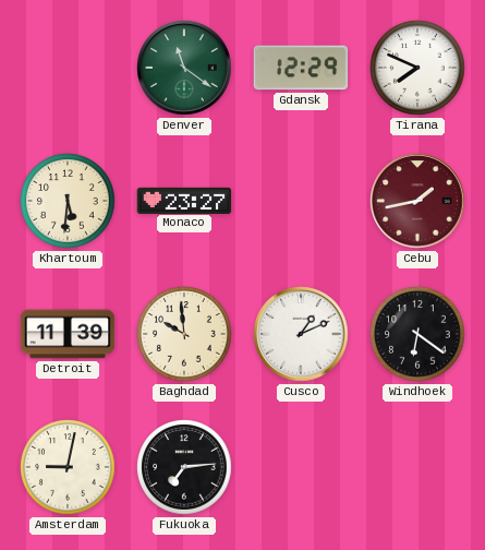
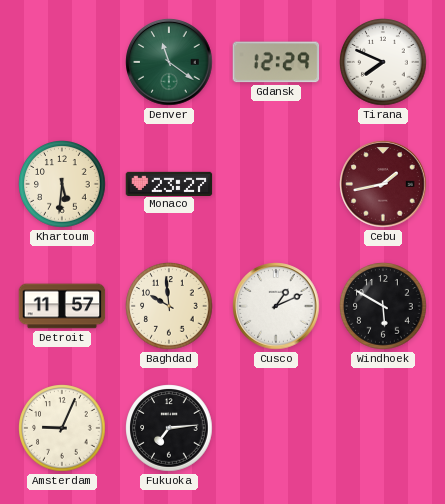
Detroit: 11:39 -> 11:57 (62, 306)
Windhoek: 6:21 -> 5:50 (383, 306)
Amsterdam: 9:02 -> 9:04 (62, 428)
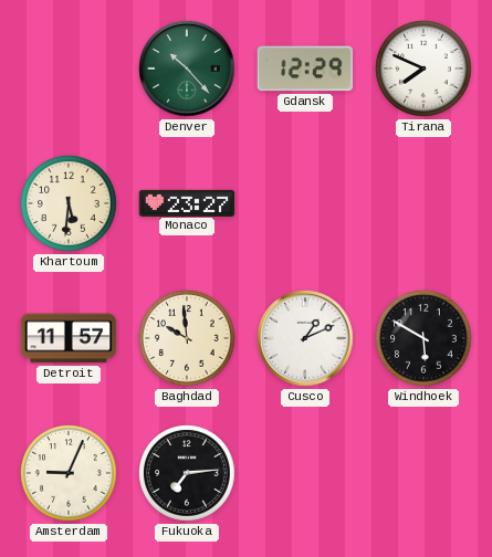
Denver: 11:21 -> 10:23 (187, 69)
Cebu: 1:43 -> none (383, 184)
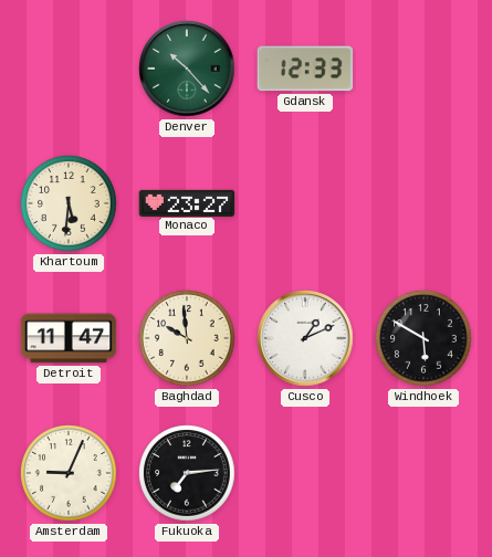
Gdansk: 12:29 -> 12:33 (305, 69)
Tirana: 7:49 -> none (423, 69)
Detroit: 11:57 -> 11:47 (69, 338)
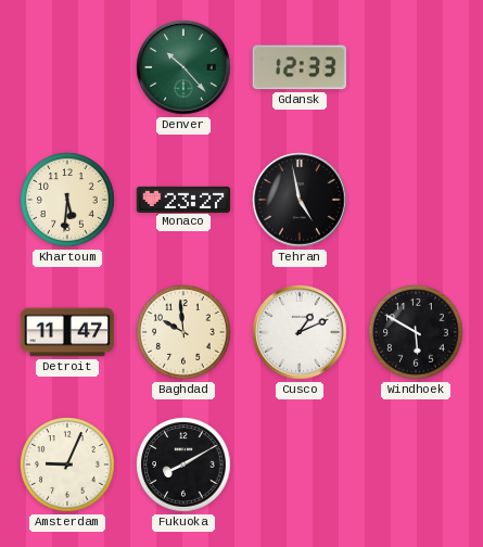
Tehran: none -> 4:58 (300, 200)
Fukuoka: 7:14 -> 8:10 (183, 465)
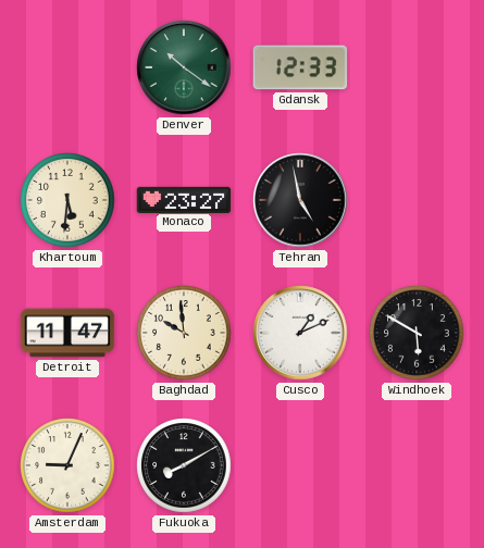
Denver: 10:23 -> 10:21 (184, 67)
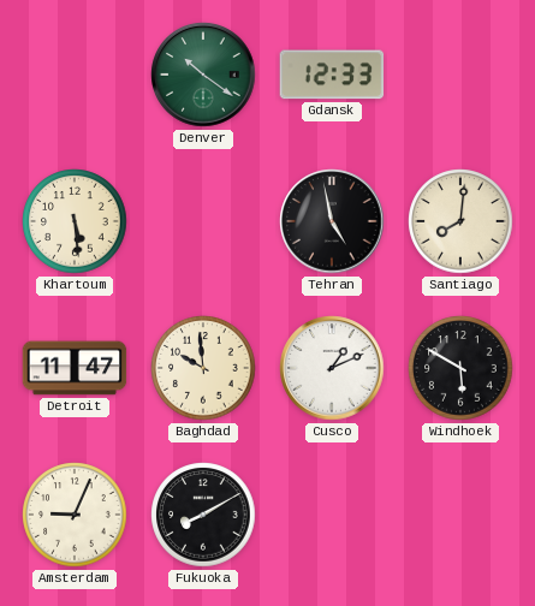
Khartoum: 5:31 -> 5:29 (75, 221)
Monaco: 23:27 -> none (184, 199)
Santiago: none -> 8:01 (460, 221)
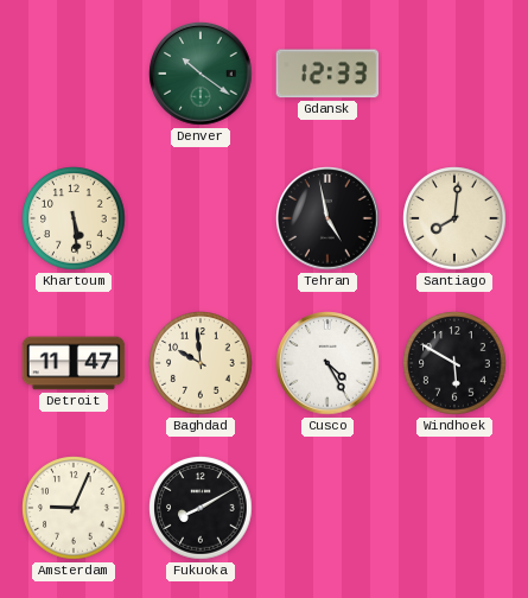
Cusco: 1:11 -> 4:25 (327, 363)
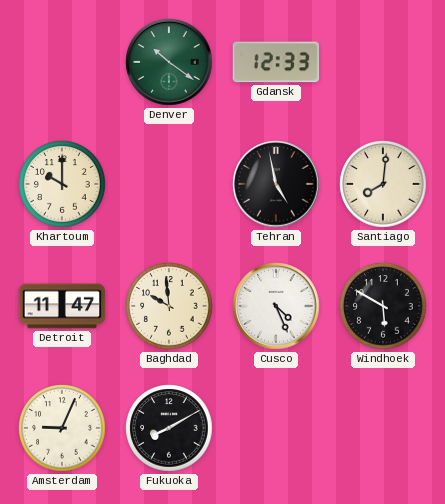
Khartoum: 5:29 -> 10:00 (62, 184)
Cusco: 4:25 -> 4:26 (276, 306)
